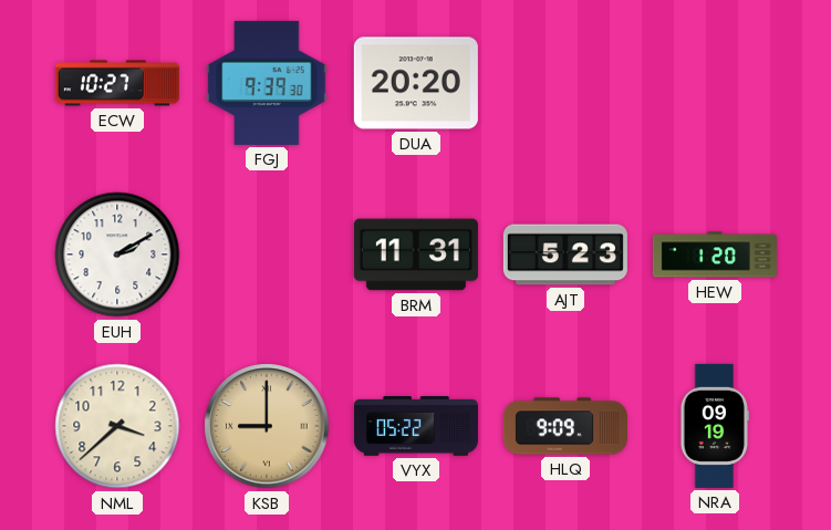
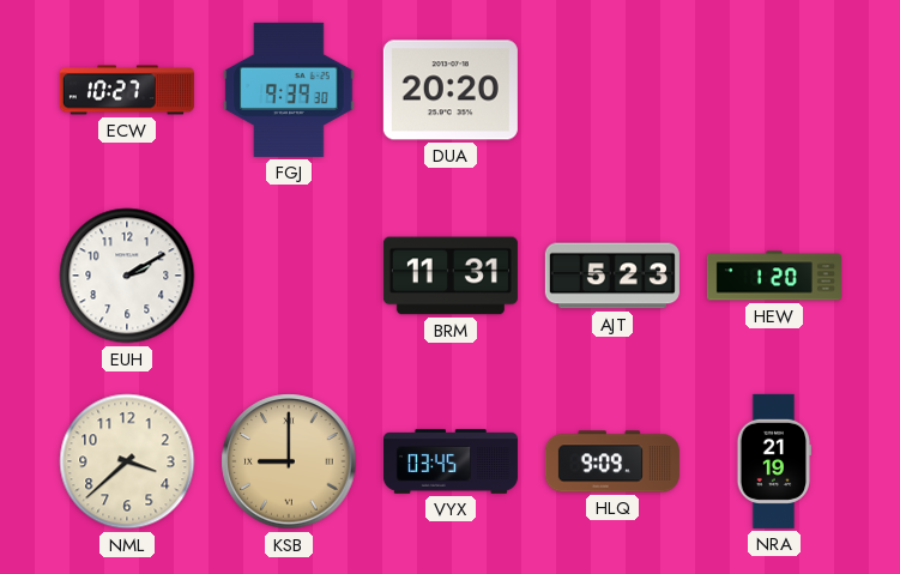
VYX: 05:22 -> 03:45 (451, 461)
NRA: 09:19 -> 21:19 (774, 461)
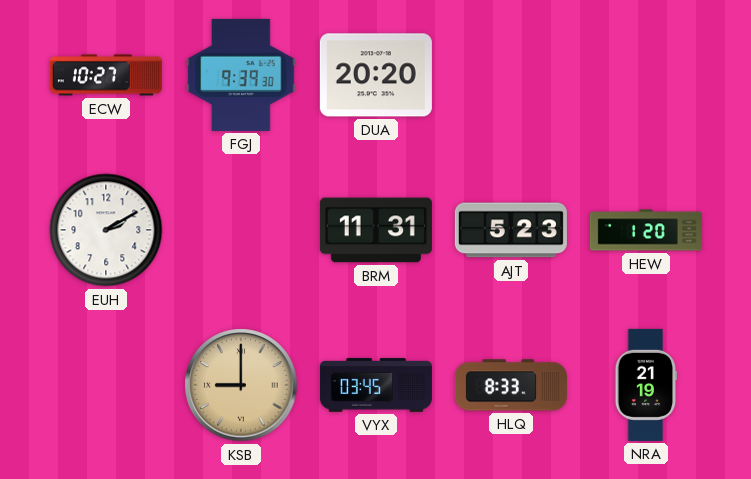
NML: 3:38 -> none (127, 461)
HLQ: 9:09 -> 8:33 (511, 385)
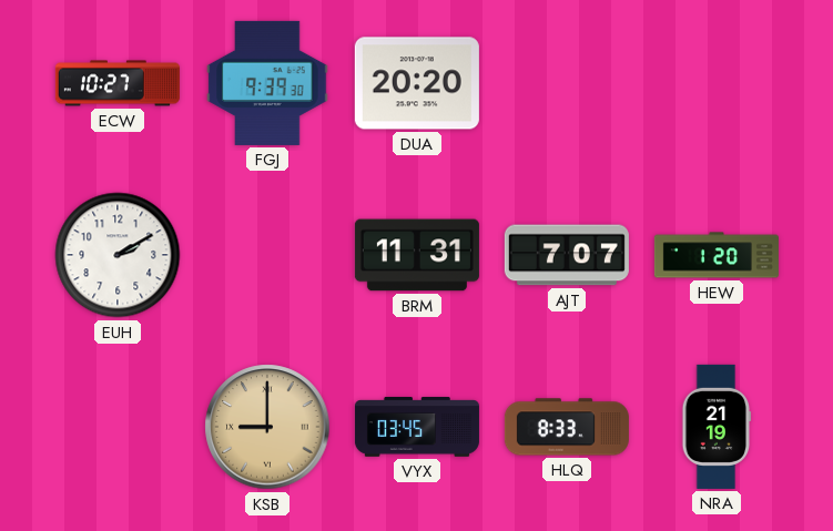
AJT: 5:23 -> 7:07 (567, 255)
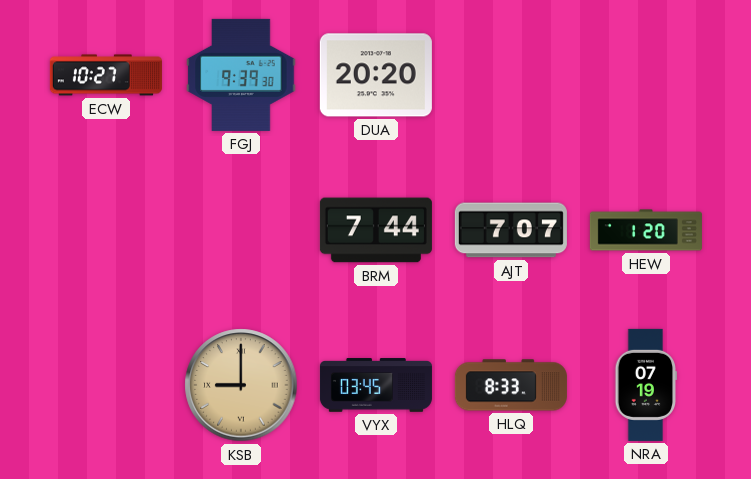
EUH: 2:10 -> none (118, 255)
BRM: 11:31 -> 7:44 (376, 230)
NRA: 21:19 -> 07:19 (646, 385)
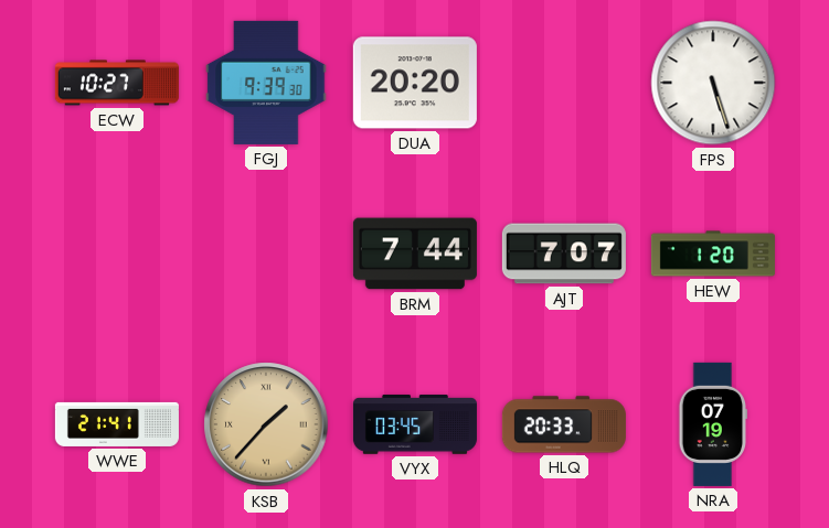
FPS: none -> 5:27 (713, 83)
WWE: none -> 21:41 (117, 424)
KSB: 9:00 -> 1:37 (266, 424)
HLQ: 8:33 -> 20:33 (564, 424)
